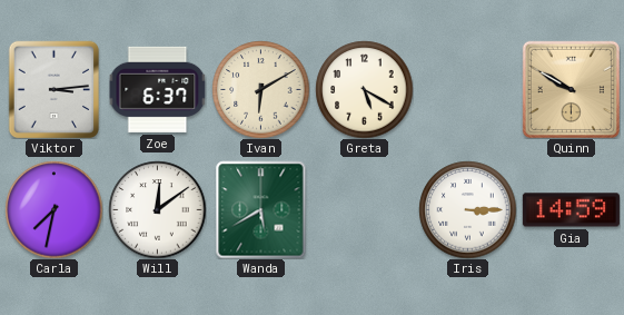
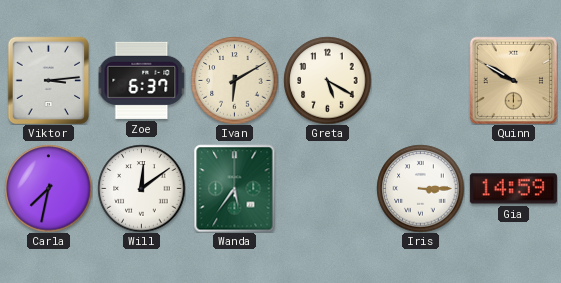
Wanda: 5:40 -> 5:36 (235, 188)
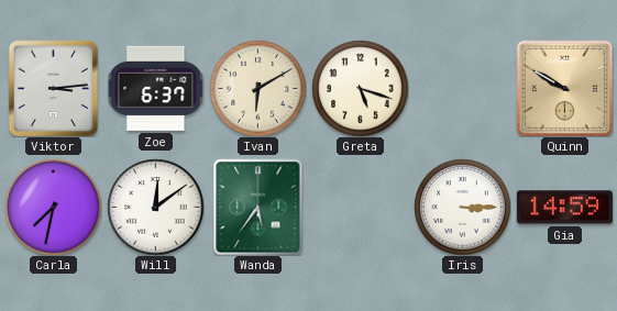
Greta: 5:20 -> 5:18 (360, 88)
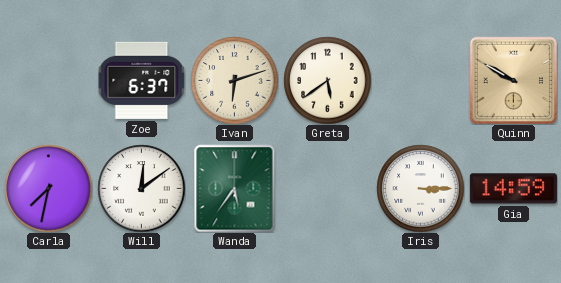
Viktor: 3:14 -> none (53, 88)
Ivan: 6:10 -> 6:12 (234, 80)
Greta: 5:18 -> 5:39 (327, 80)
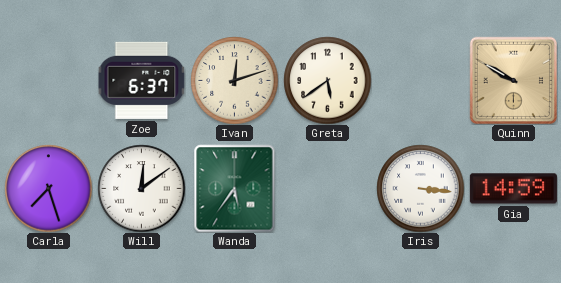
Ivan: 6:12 -> 12:12 (234, 80)
Carla: 7:32 -> 7:27 (48, 188)
Iris: 3:15 -> 3:16 (420, 188)
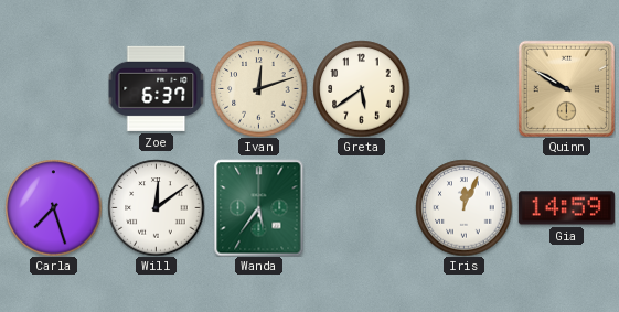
Iris: 3:16 -> 12:04 (463, 207)
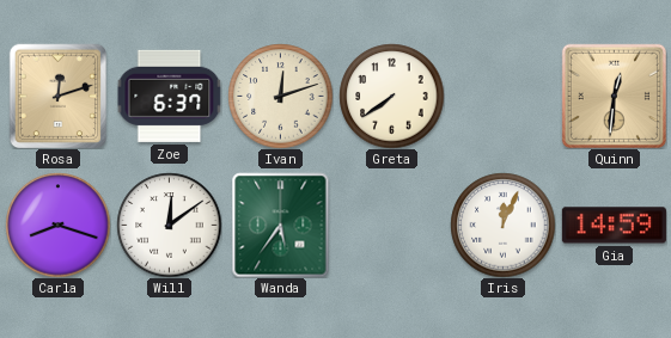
Rosa: none -> 12:12 (57, 96)
Greta: 5:39 -> 7:39 (391, 96)
Quinn: 9:50 -> 12:31 (614, 96)
Carla: 7:27 -> 8:18 (57, 225)
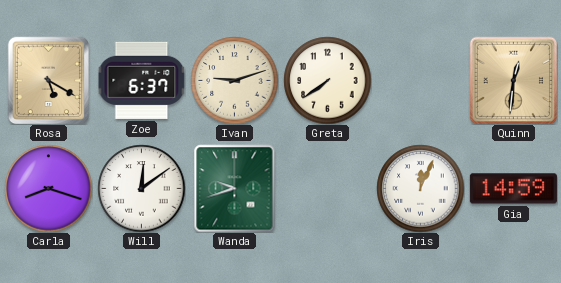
Rosa: 12:12 -> 5:20 (48, 80)
Ivan: 12:12 -> 9:12 (234, 80)
Wanda: 5:36 -> 9:42 (235, 188)
